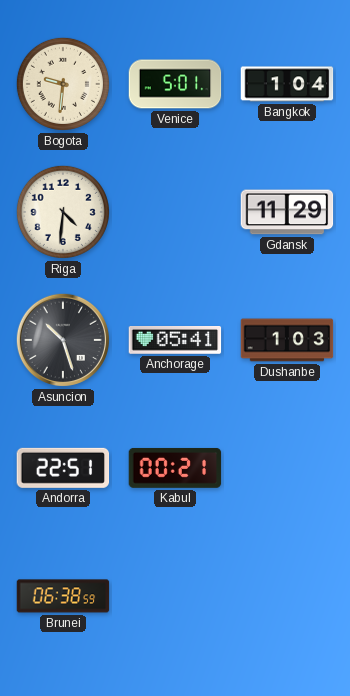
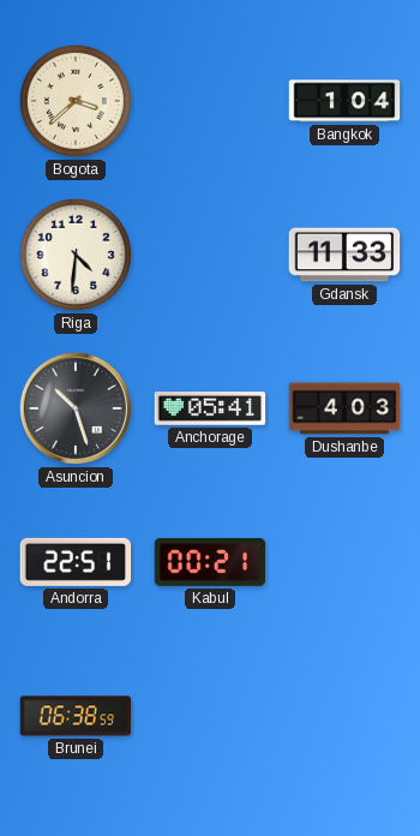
Bogota: 9:31 -> 3:38 (76, 101)
Venice: 5:01 -> none (175, 84)
Gdansk: 11:29 -> 11:33 (344, 255)
Dushanbe: 1:03 -> 4:03 (344, 408)
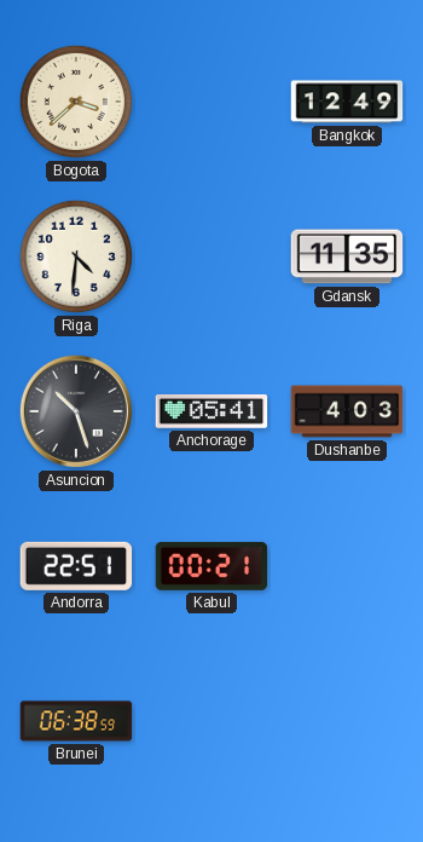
Bangkok: 1:04 -> 12:49 (347, 102)
Gdansk: 11:33 -> 11:35 (347, 256)
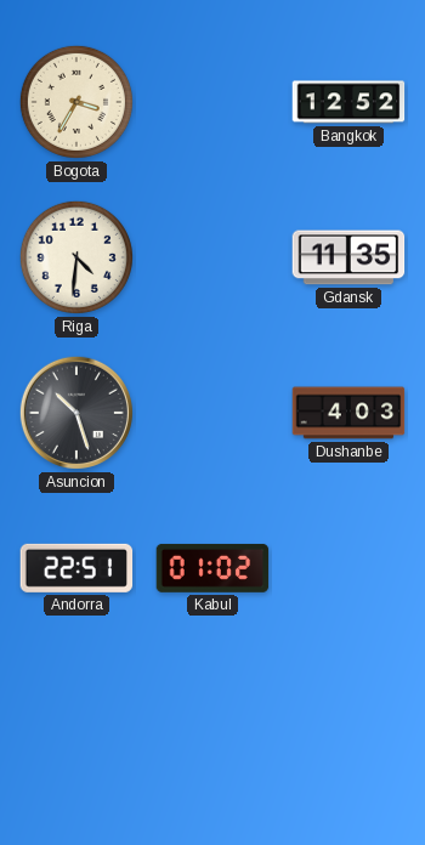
Bogota: 3:38 -> 3:35 (76, 102)
Bangkok: 12:49 -> 12:52 (348, 102)
Anchorage: 05:41 -> none (211, 413)
Kabul: 00:21 -> 01:02 (212, 568)
Brunei: 06:38 -> none (76, 721)
